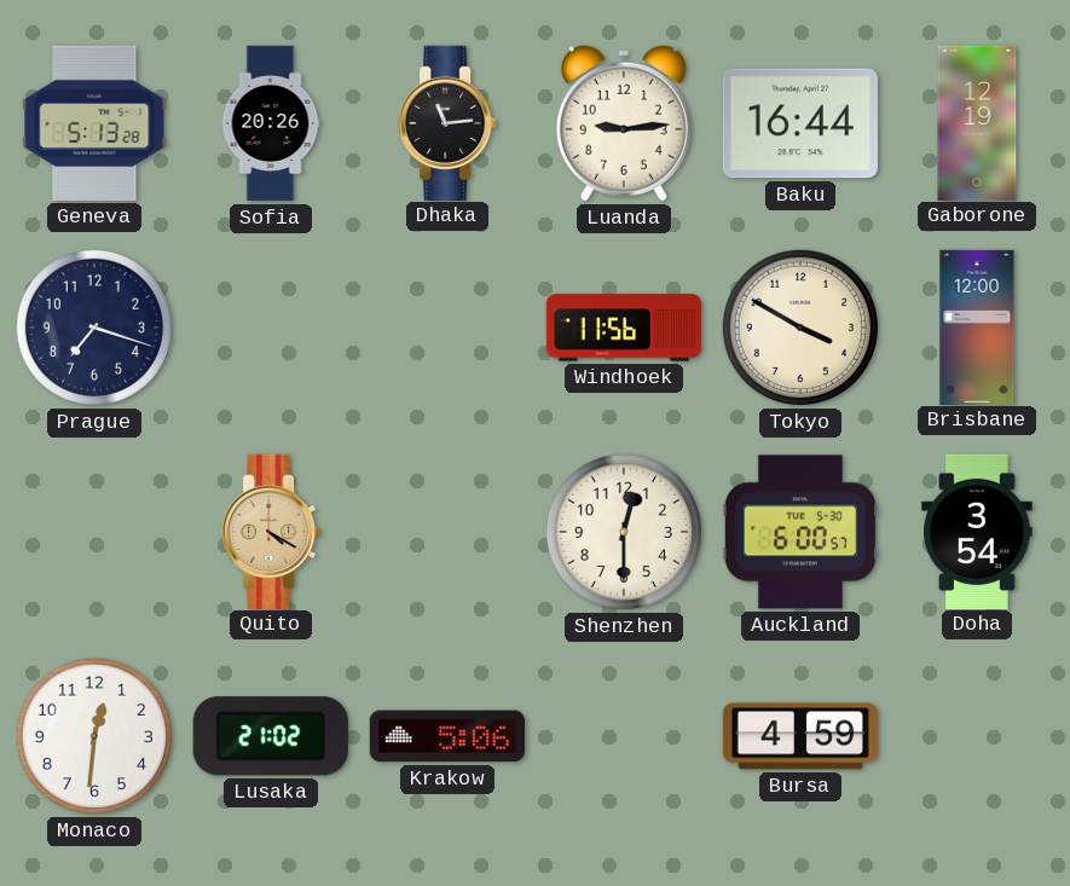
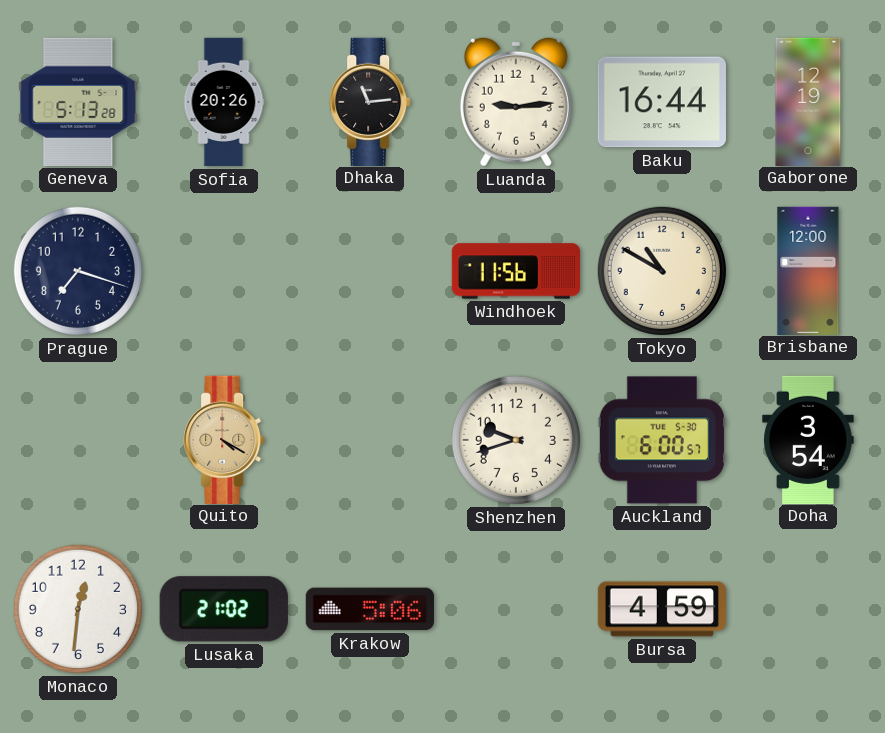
Tokyo: 3:50 -> 10:50 (662, 271)
Shenzhen: 12:30 -> 9:42 (516, 440)
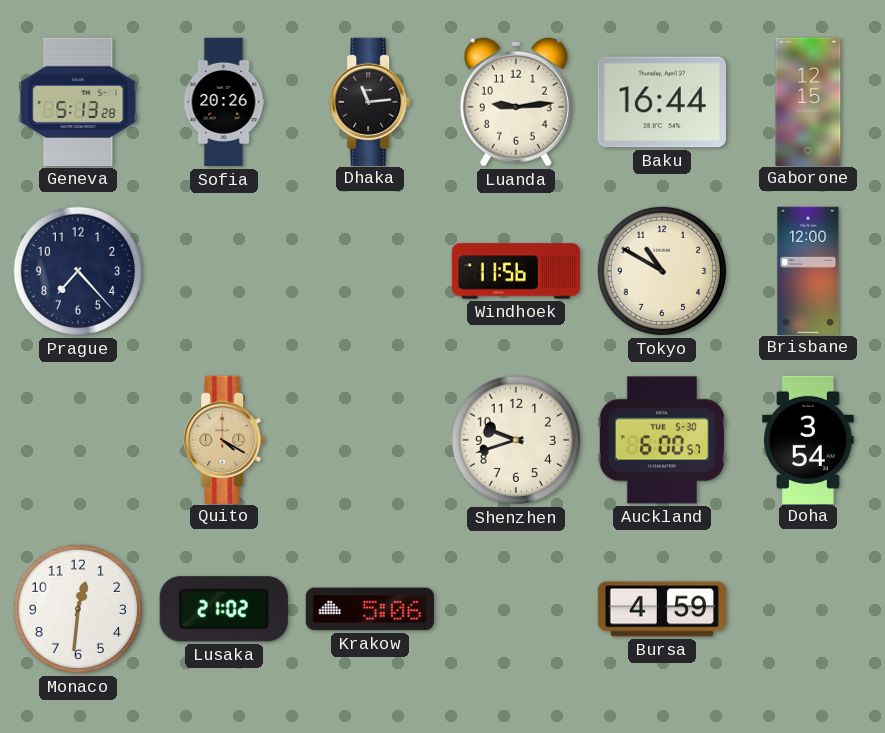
Gaborone: 12:19 -> 12:15 (808, 101)
Prague: 7:18 -> 7:23 (78, 271)
